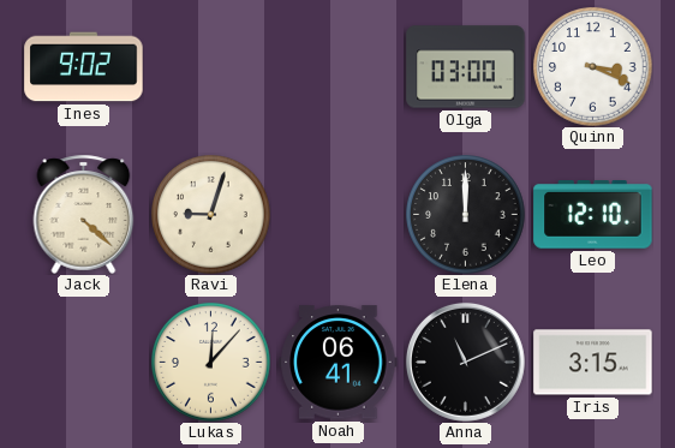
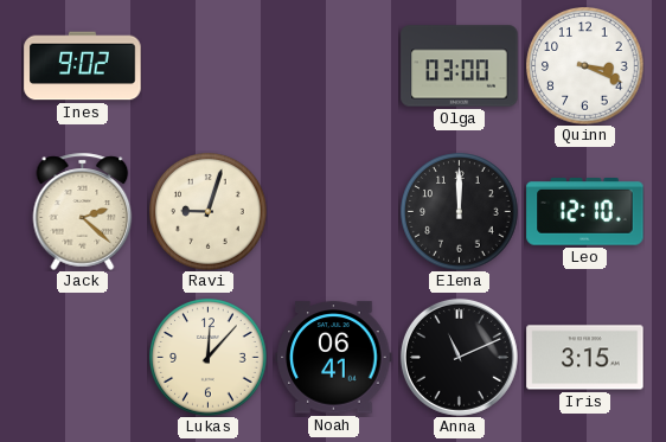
Jack: 4:22 -> 2:22 (83, 211)
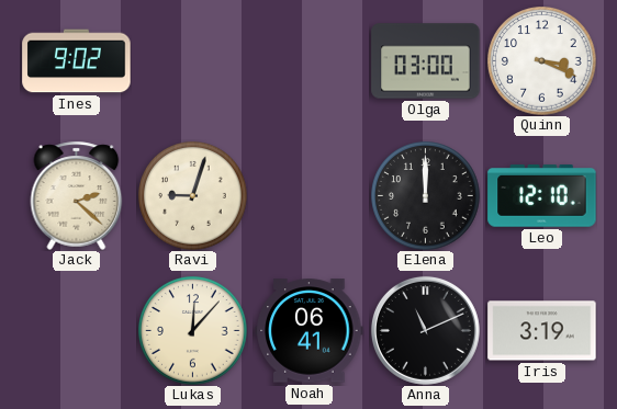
Iris: 3:15 -> 3:19 (542, 331)
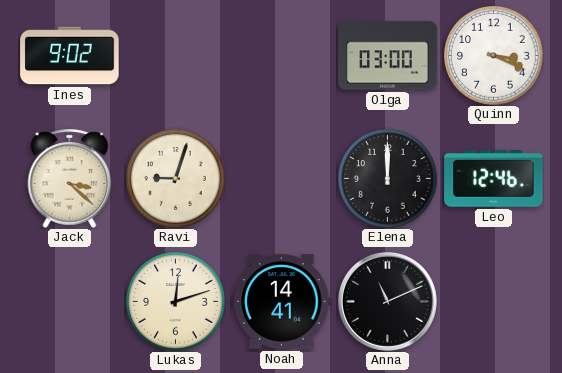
Jack: 2:22 -> 3:22 (70, 178)
Leo: 12:10 -> 12:46 (494, 179)
Lukas: 12:07 -> 12:12 (176, 302)
Noah: 06:41 -> 14:41 (282, 302)
Iris: 3:19 -> none (542, 331)
